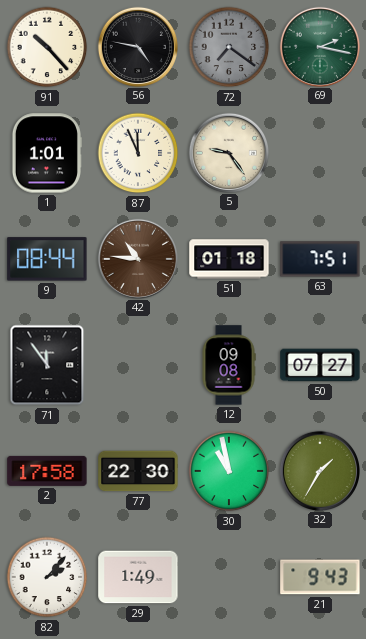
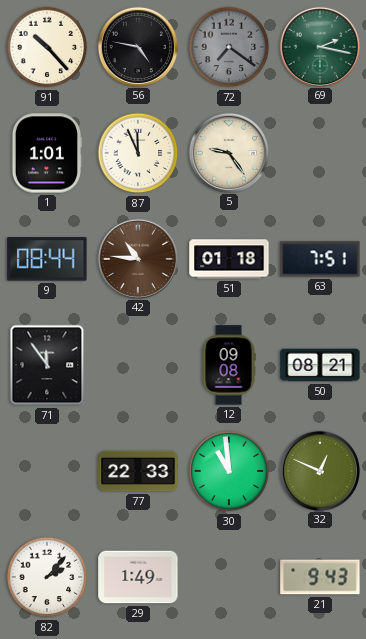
50: 07:27 -> 08:21 (320, 365)
2: 17:58 -> none (47, 471)
77: 22:30 -> 22:33 (138, 471)
30: 10:58 -> 10:59 (229, 471)
32: 1:35 -> 12:49 (319, 470)
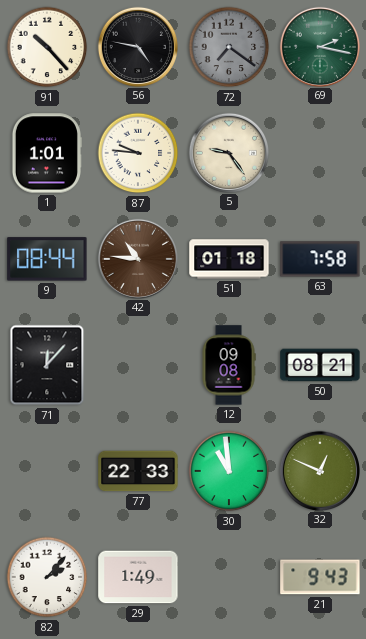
87: 11:56 -> 9:46 (138, 153)
63: 7:51 -> 7:58 (320, 259)
71: 11:54 -> 12:07 (47, 365)
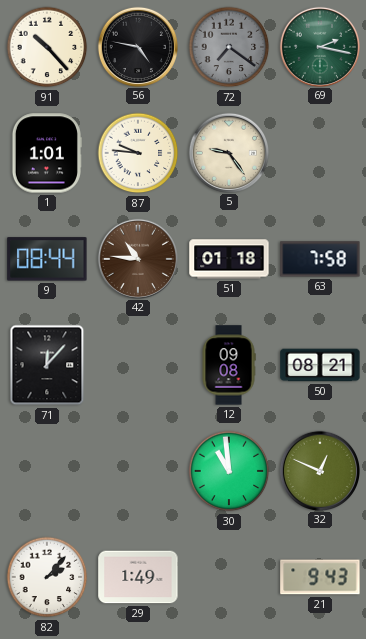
77: 22:33 -> none (138, 471)
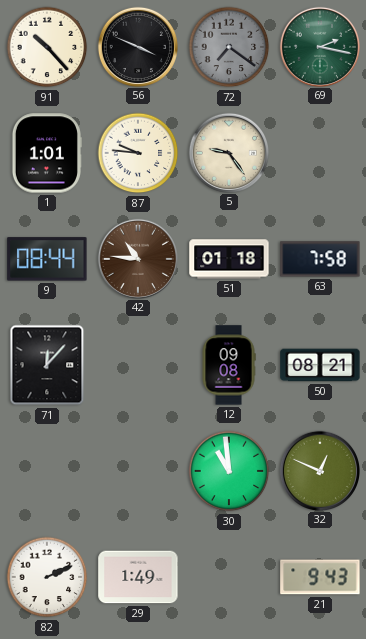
56: 4:47 -> 3:49 (137, 46)
82: 2:07 -> 2:11 (47, 577)
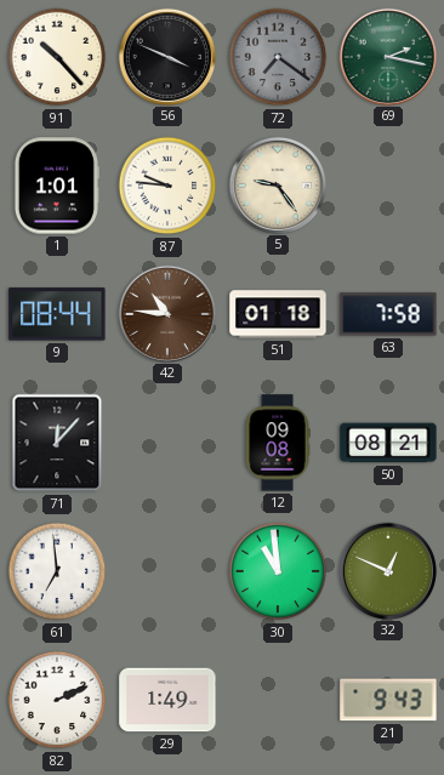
61: none -> 6:59 (57, 571)
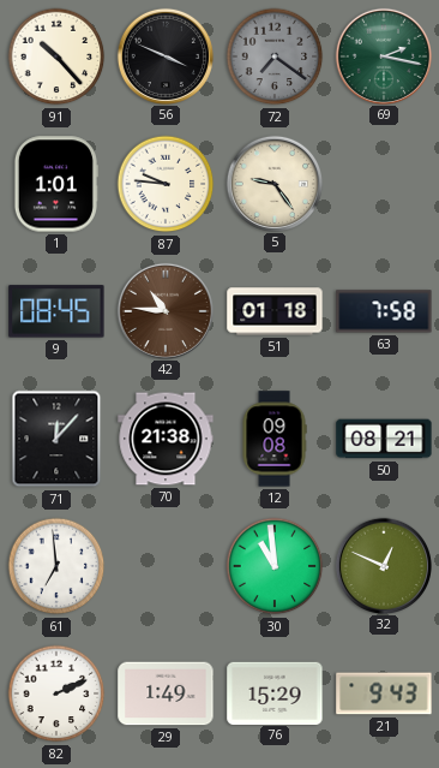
9: 08:44 -> 08:45 (56, 311)
70: none -> 21:38 (166, 439)
76: none -> 15:29 (275, 692)
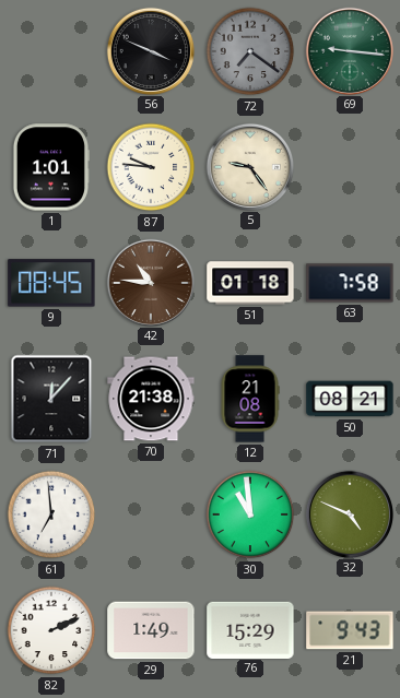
91: 10:23 -> none (56, 56)
69: 2:17 -> 9:16 (349, 50)
12: 09:08 -> 21:08 (250, 399)
32: 12:49 -> 4:49 (349, 513)
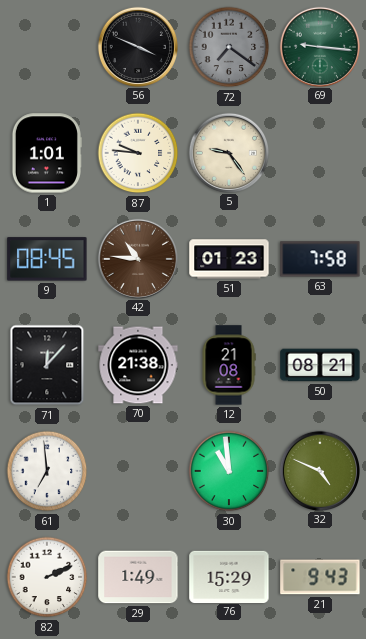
51: 01:18 -> 01:23 (229, 259)
